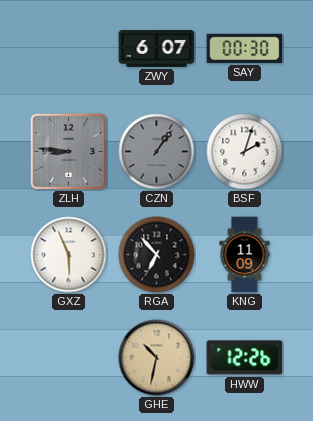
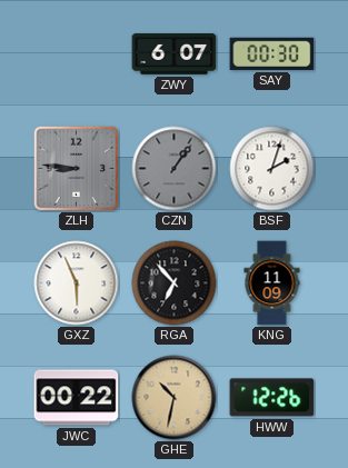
JWC: none -> 00:22 (77, 398)
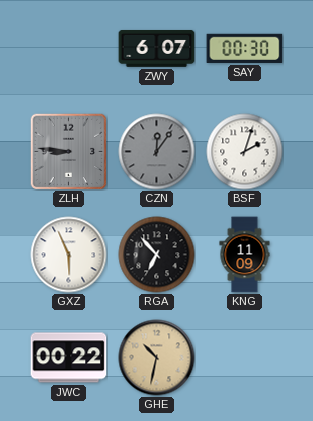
CZN: 1:06 -> 12:06 (157, 152)
HWW: 12:26 -> none (272, 398)
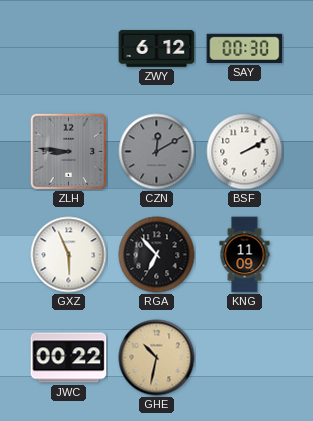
ZWY: 6:07 -> 6:12 (157, 49)
CZN: 12:06 -> 12:10 (157, 152)
BSF: 2:03 -> 2:10 (245, 152)
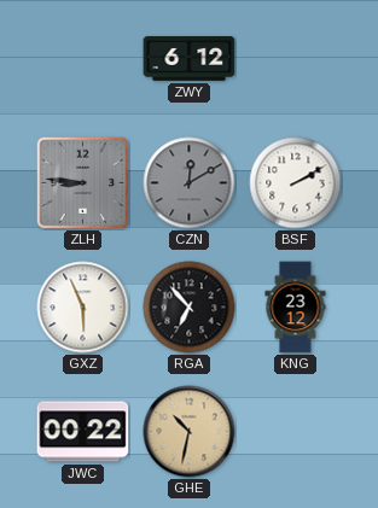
SAY: 00:30 -> none (245, 48)
KNG: 11:09 -> 23:12 (296, 308)
